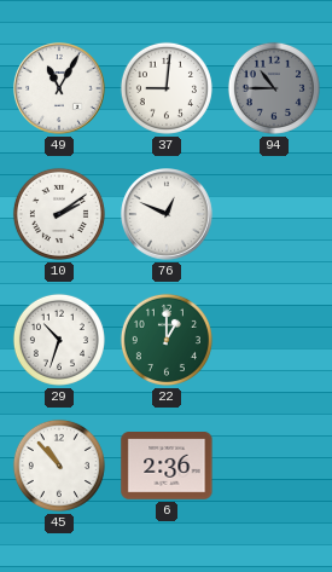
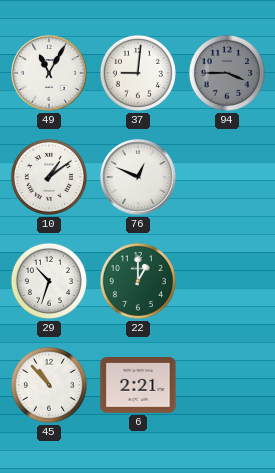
94: 10:45 -> 3:45 (227, 73)
10: 2:09 -> 1:09 (49, 177)
6: 2:36 -> 2:21 (138, 385)
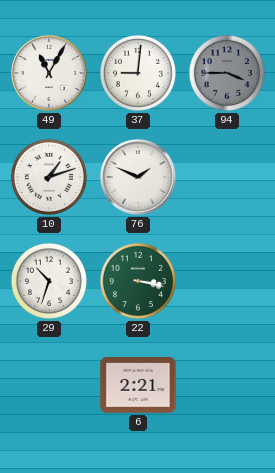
10: 1:09 -> 1:12 (49, 177)
76: 12:49 -> 1:49 (138, 177)
22: 1:00 -> 3:17 (138, 281)
45: 10:53 -> none (49, 385)
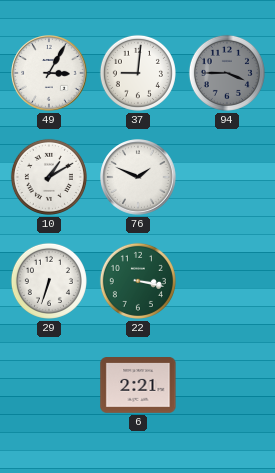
49: 11:05 -> 3:05 (49, 73)
10: 1:12 -> 1:10 (49, 177)
29: 10:33 -> 6:33 (49, 281)
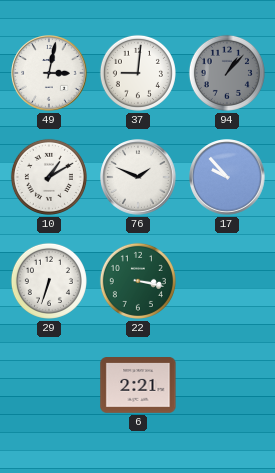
49: 3:05 -> 3:02 (49, 73)
94: 3:45 -> 1:07 (227, 73)
17: none -> 9:53 (227, 177)
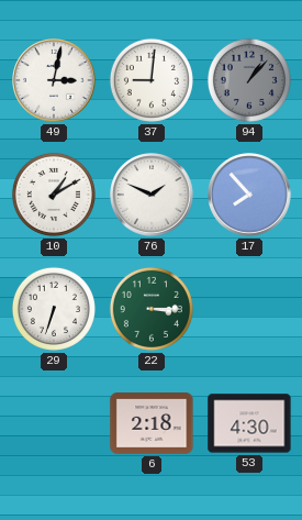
17: 9:53 -> 7:53 (249, 195)
22: 3:17 -> 3:15 (152, 309)
6: 2:21 -> 2:18 (152, 423)
53: none -> 4:30 (249, 423)
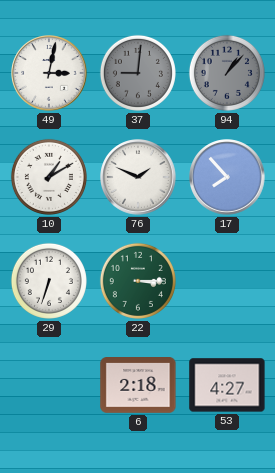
37 dial: white -> grey (138, 73)
53: 4:30 -> 4:27 (227, 385)
